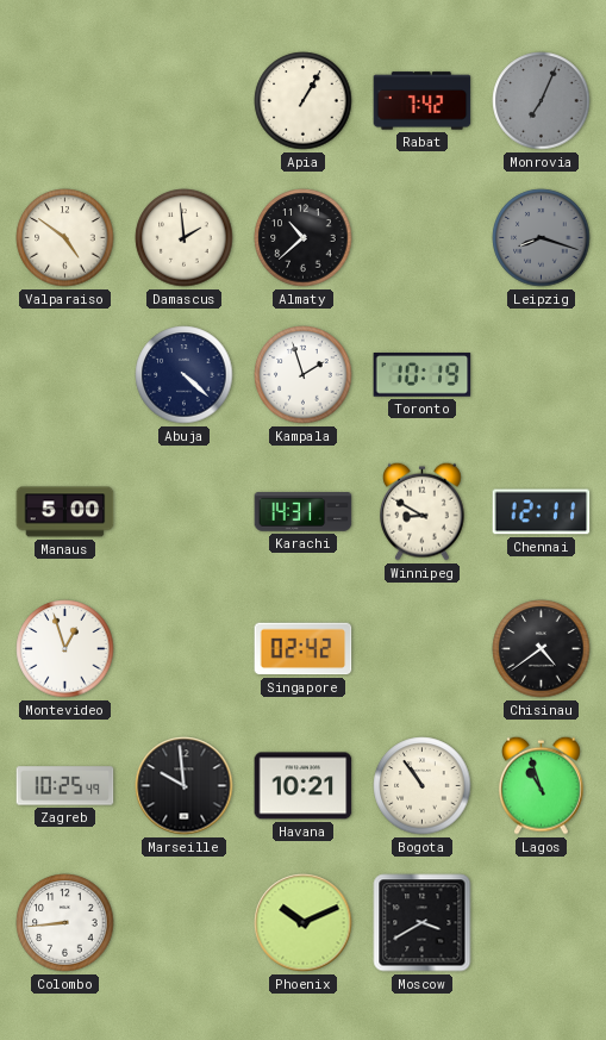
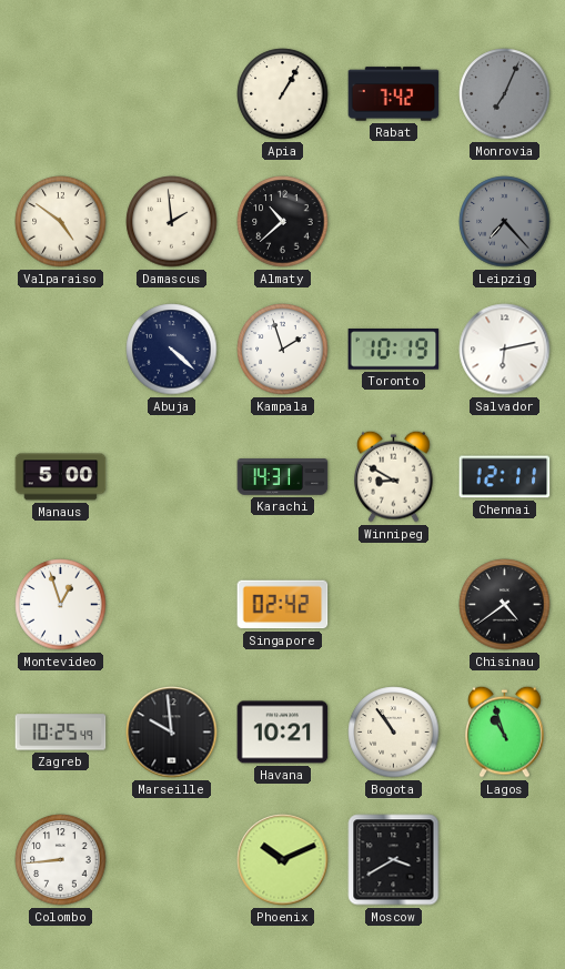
Leipzig: 8:18 -> 7:23 (505, 222)
Salvador: none -> 6:13 (505, 350)
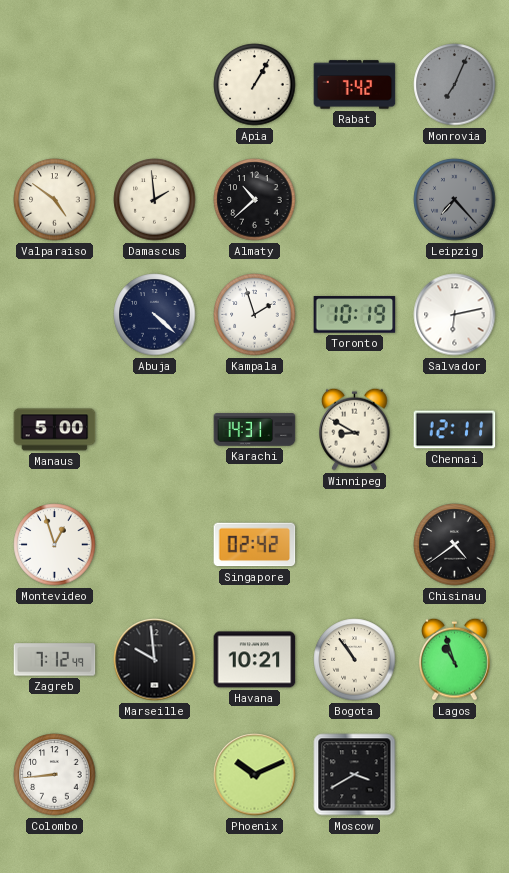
Zagreb: 10:25 -> 7:12 (55, 660)
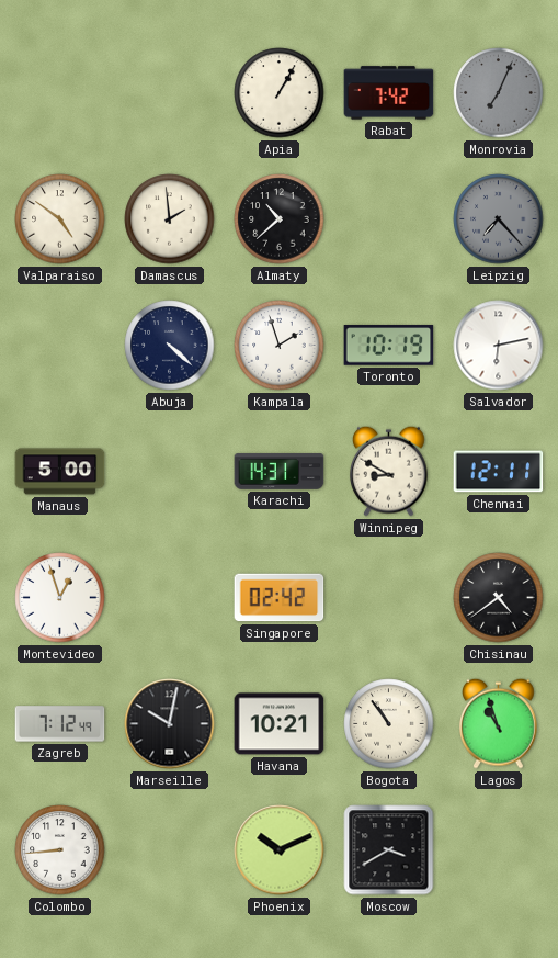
Marseille: 9:59 -> 10:02 (170, 724)
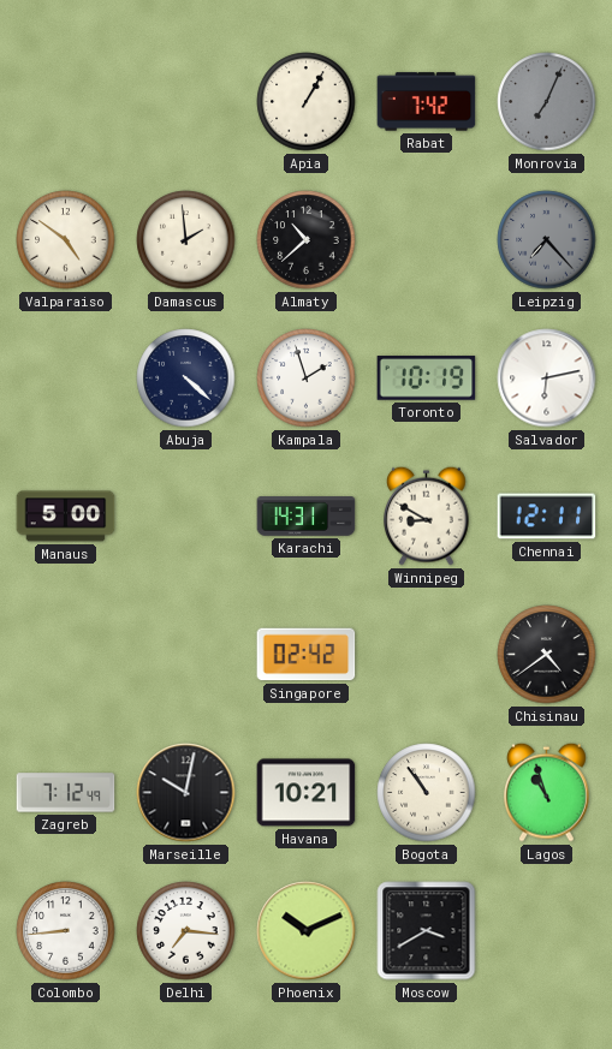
Montevideo: 12:57 -> none (60, 598)
Delhi: none -> 7:16 (186, 931)
